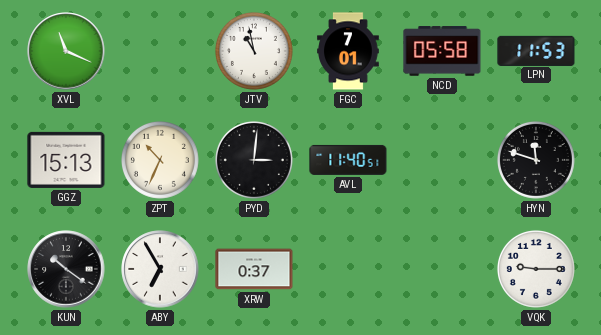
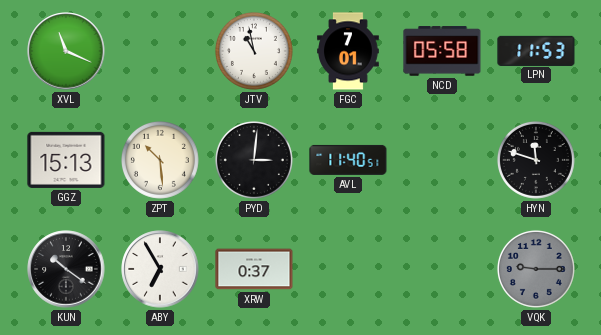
ZPT: 10:34 -> 10:29 (160, 160)
VQK dial: white -> grey (536, 269)
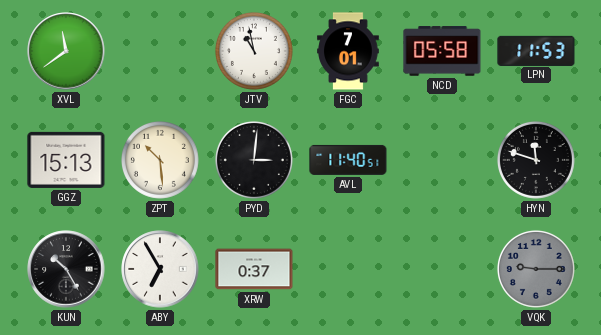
XVL: 11:19 -> 11:39 (66, 51)
KUN: 10:21 -> 10:25 (66, 269)
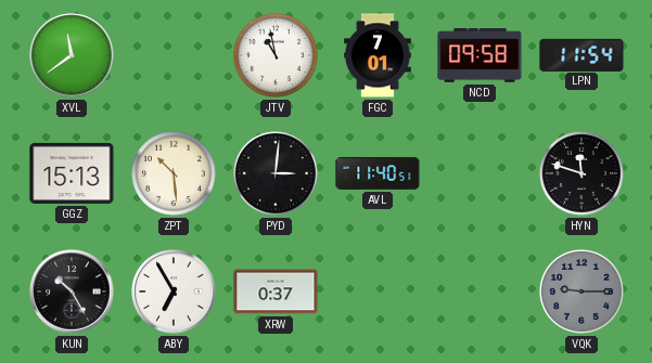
NCD: 05:58 -> 09:58 (480, 55)
LPN: 11:53 -> 11:54 (581, 54)
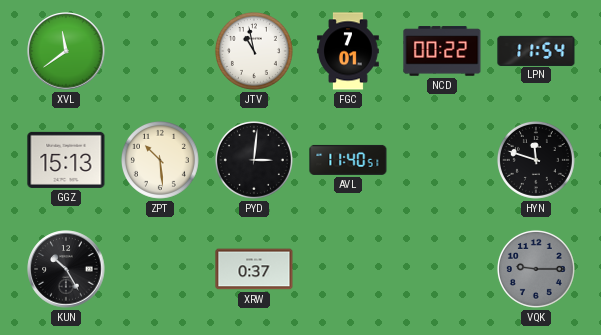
NCD: 09:58 -> 00:22 (442, 51)
ABY: 6:55 -> none (174, 291)
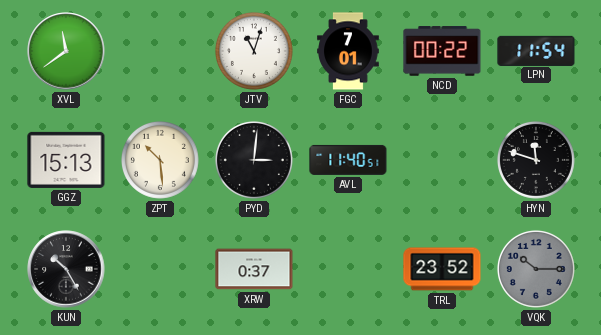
JTV: 10:58 -> 11:03 (254, 51)
TRL: none -> 23:52 (442, 269)
VQK: 9:15 -> 10:15 (536, 269)
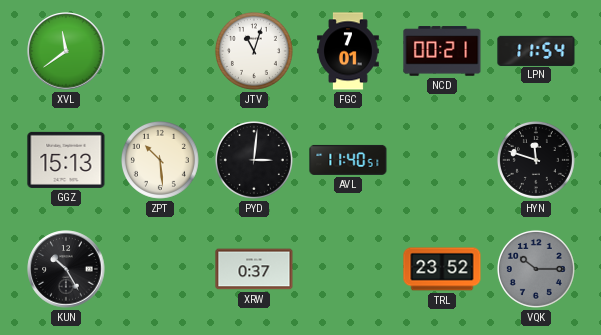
NCD: 00:22 -> 00:21 (442, 51)
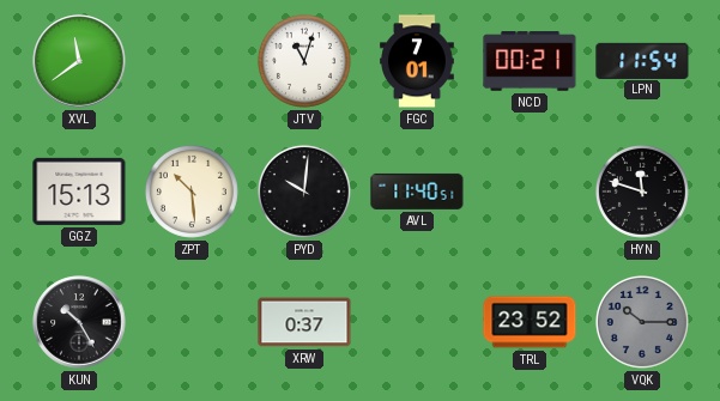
PYD: 3:01 -> 10:01 (304, 192)
